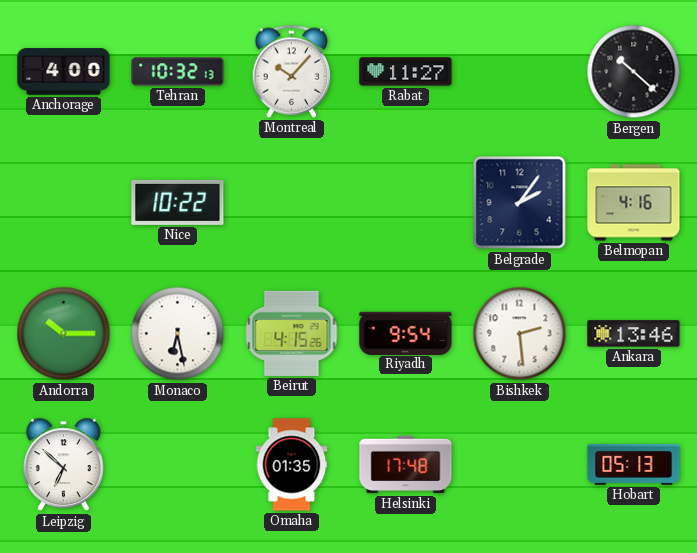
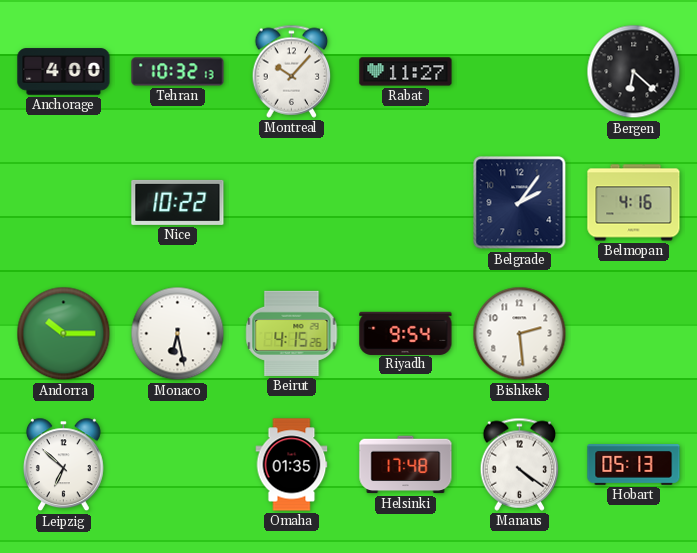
Bergen: 10:22 -> 6:22 (634, 72)
Ankara: 13:46 -> none (634, 334)
Manaus: none -> 4:21 (520, 464)
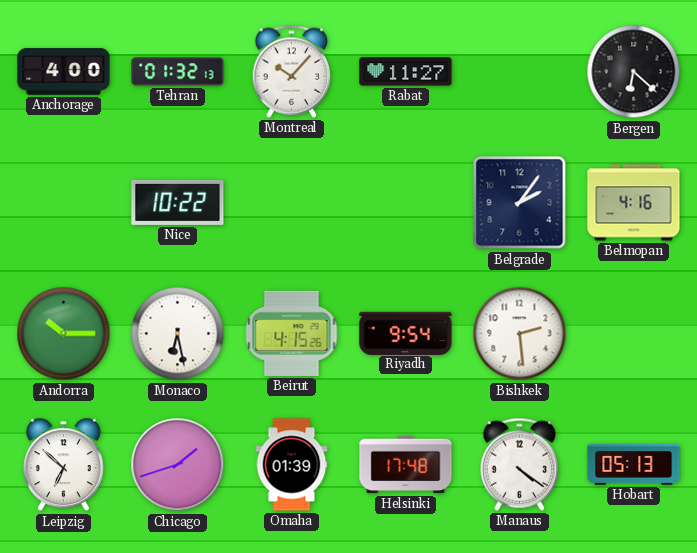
Tehran: 10:32 -> 01:32 (178, 72)
Chicago: none -> 1:42 (178, 465)
Omaha: 01:35 -> 01:39 (292, 465)
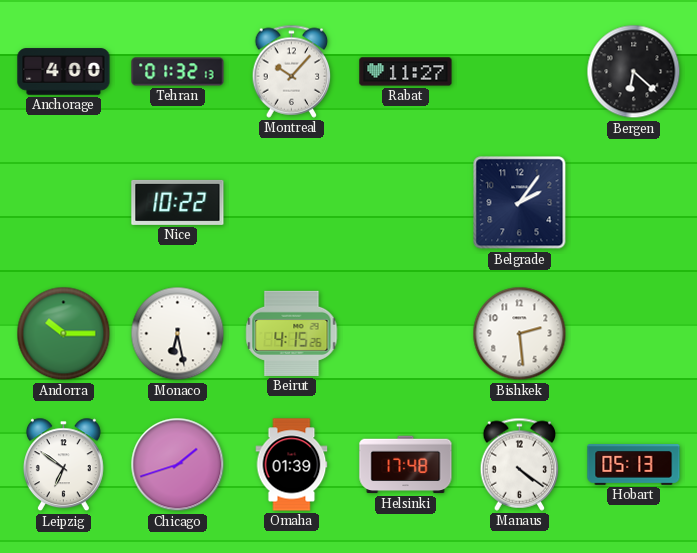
Belmopan: 4:16 -> none (634, 203)
Riyadh: 9:54 -> none (406, 333)
Leipzig: 6:52 -> 6:51 (63, 465)
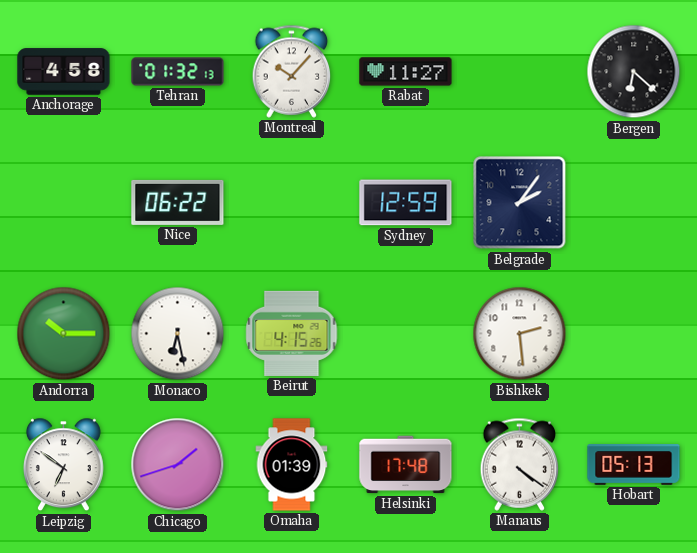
Anchorage: 4:00 -> 4:58 (64, 72)
Nice: 10:22 -> 06:22 (178, 202)
Sydney: none -> 12:59 (406, 203)
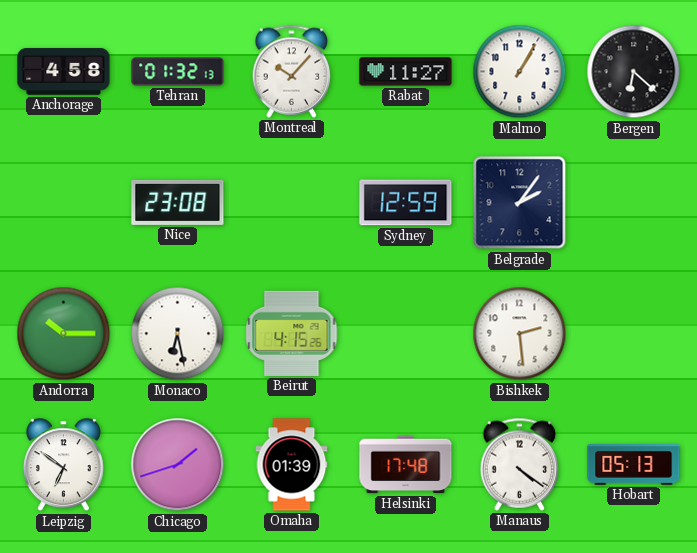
Malmo: none -> 1:05 (520, 72)
Nice: 06:22 -> 23:08 (178, 202)
